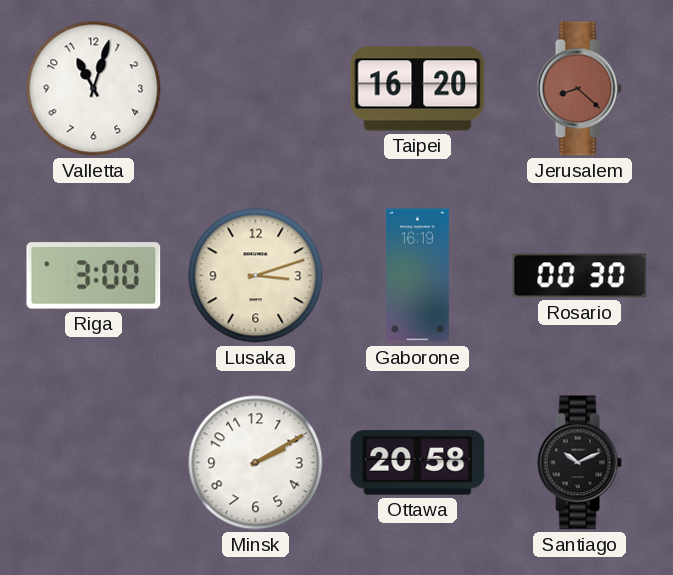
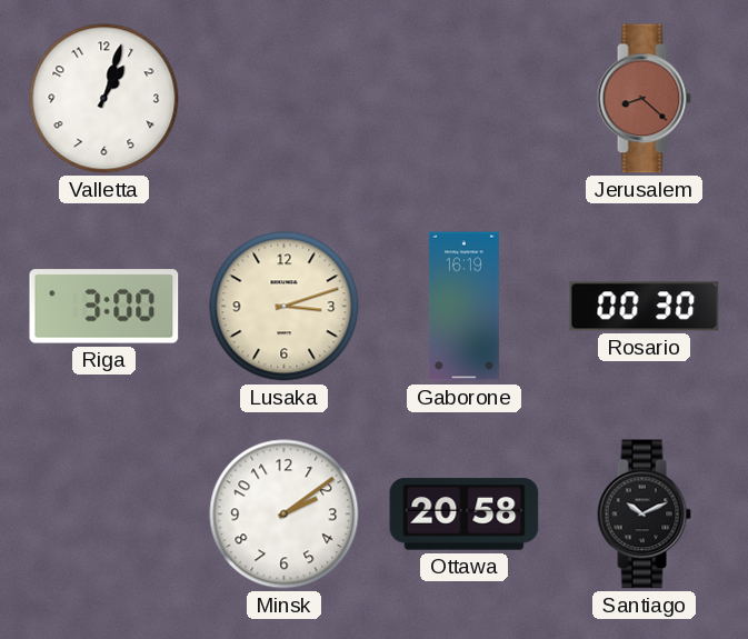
Valletta: 11:03 -> 1:03 (104, 99)
Taipei: 16:20 -> none (418, 89)
Minsk: 2:10 -> 2:09 (285, 515)
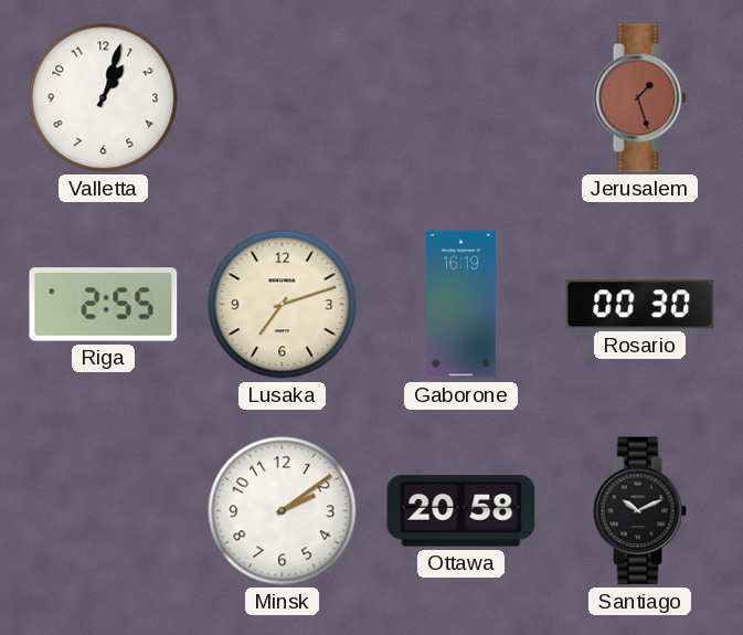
Jerusalem: 8:22 -> 1:27 (639, 98)
Riga: 3:00 -> 2:55 (104, 305)
Lusaka: 3:12 -> 7:12 (283, 305)
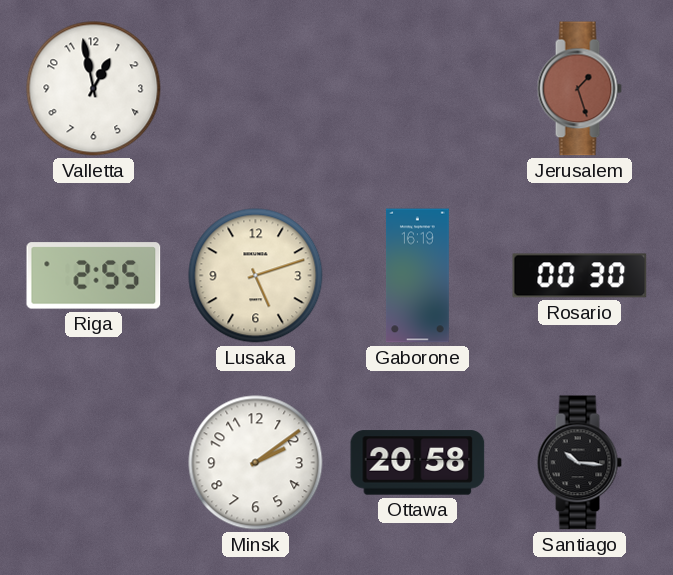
Valletta: 1:03 -> 12:58 (94, 89)
Lusaka: 7:12 -> 5:12 (256, 276)
Santiago: 10:11 -> 10:16 (579, 463)
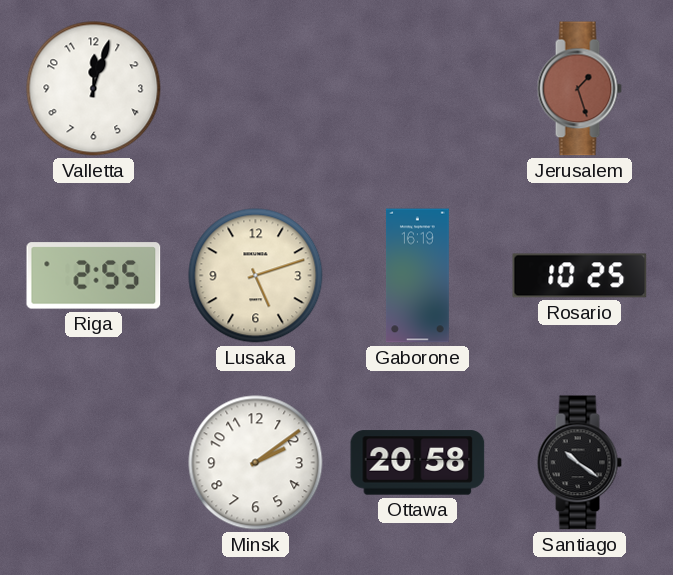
Valletta: 12:58 -> 12:03 (94, 89)
Rosario: 00:30 -> 10:25 (580, 276)
Santiago: 10:16 -> 10:21 (579, 463)
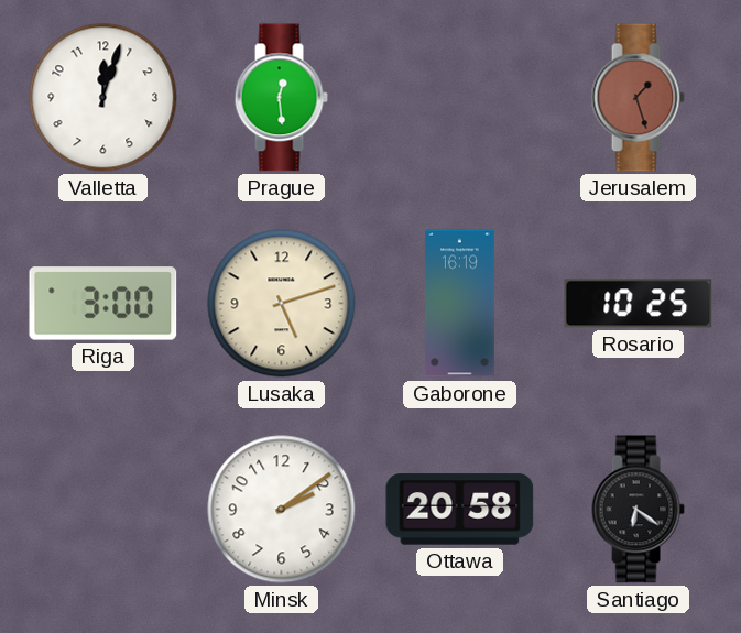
Prague: none -> 12:29 (281, 98)
Riga: 2:55 -> 3:00 (103, 304)
Santiago: 10:21 -> 6:21 (638, 510)
